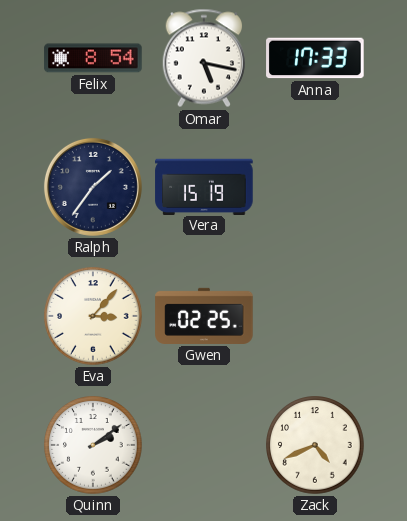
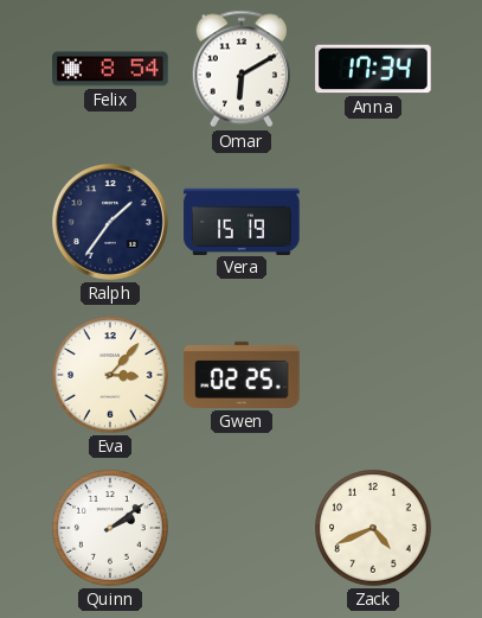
Omar: 5:17 -> 6:10 (240, 69)
Anna: 17:33 -> 17:34 (373, 69)
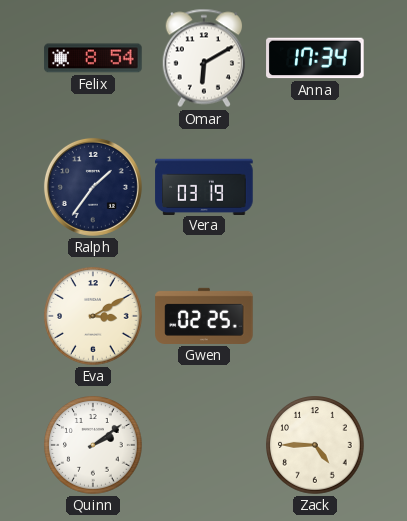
Vera: 15:19 -> 03:19 (204, 186)
Eva: 3:07 -> 3:10 (93, 316)
Zack: 4:41 -> 4:45 (315, 445)
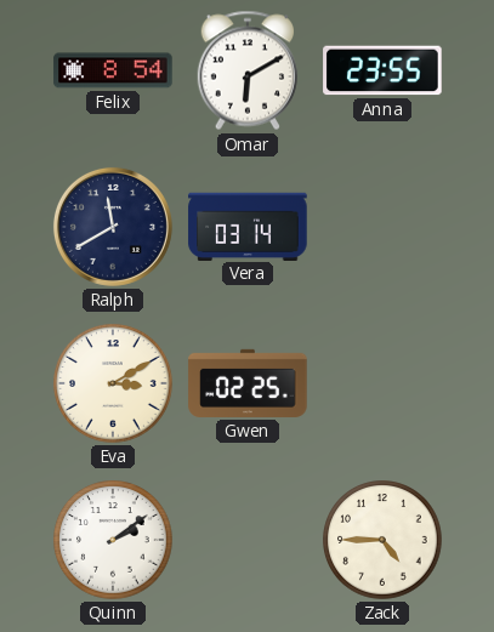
Anna: 17:34 -> 23:55 (382, 70)
Ralph: 1:36 -> 11:40 (113, 227)
Vera: 03:19 -> 03:14 (248, 226)
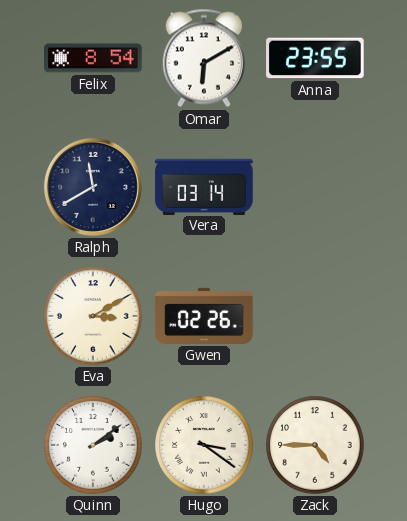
Gwen: 02:25 -> 02:26 (204, 316)
Hugo: none -> 3:21 (204, 445)
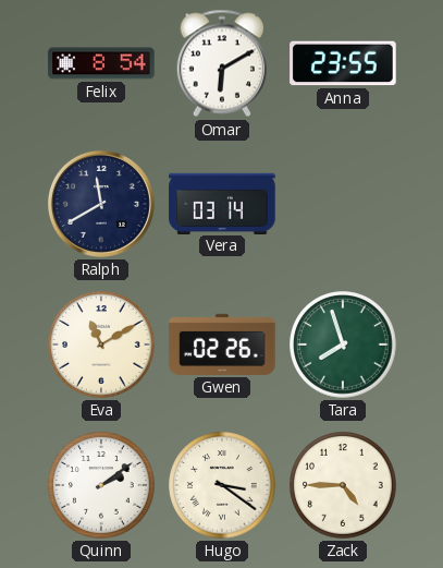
Eva: 3:10 -> 11:10 (101, 345)
Tara: none -> 7:57 (343, 345)
